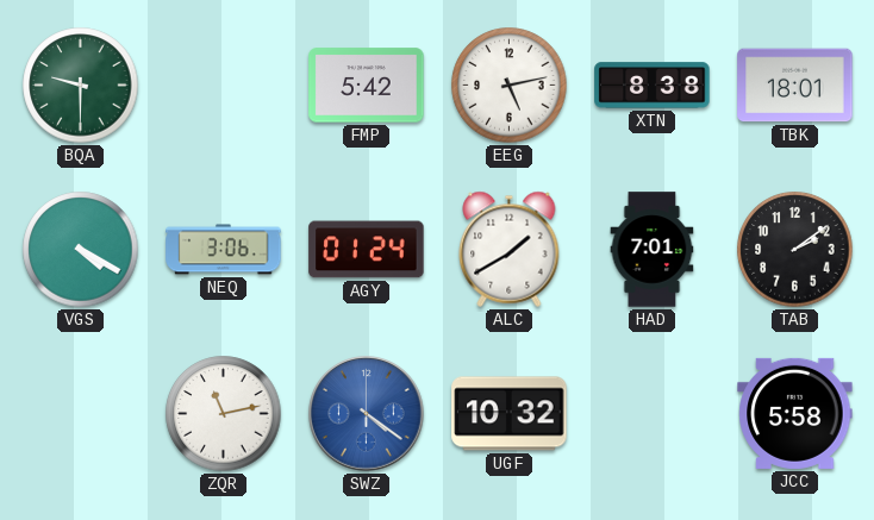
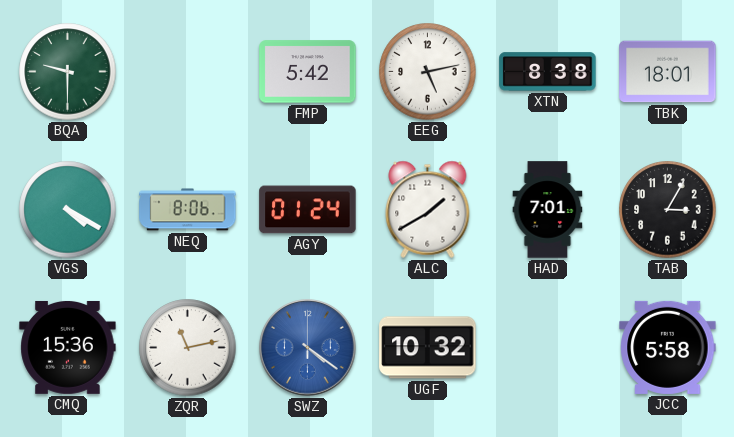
NEQ: 3:06 -> 8:06 (188, 210)
TAB: 2:09 -> 3:05 (668, 210)
CMQ: none -> 15:36 (68, 347)
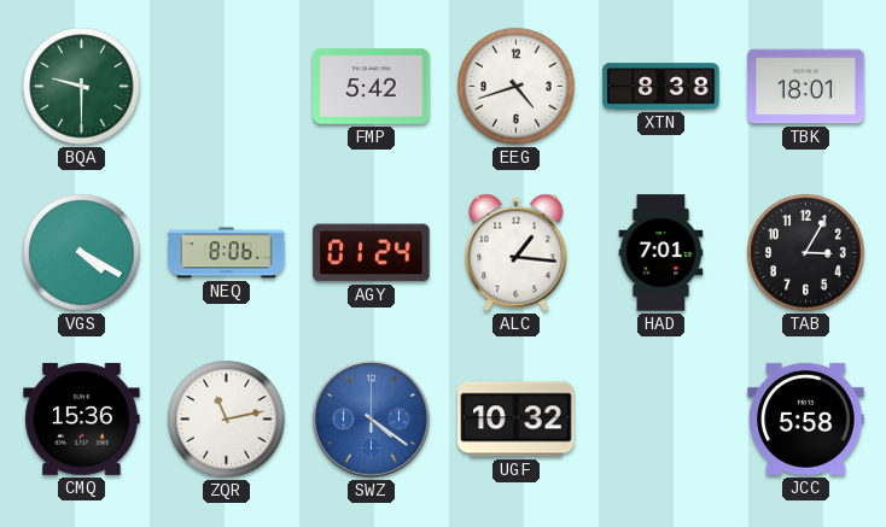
EEG: 5:13 -> 4:42 (517, 87)
ALC: 1:40 -> 1:16 (517, 252)
